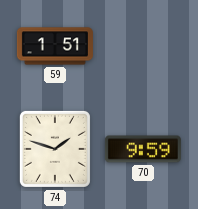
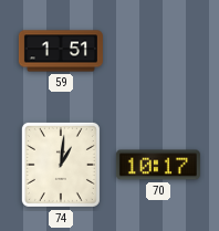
74: 1:48 -> 1:01 (61, 165)
70: 9:59 -> 10:17 (158, 165)
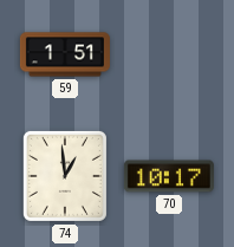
74: 1:01 -> 12:59 (65, 176)
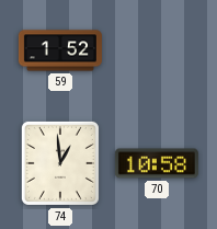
59: 1:51 -> 1:52 (60, 50)
70: 10:17 -> 10:58 (157, 163)
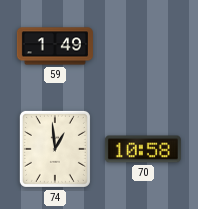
59: 1:52 -> 1:49 (55, 46)
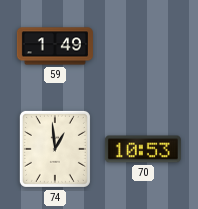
70: 10:58 -> 10:53 (143, 149)
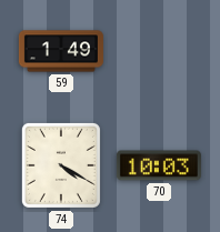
74: 12:59 -> 4:20 (61, 165)
70: 10:53 -> 10:03 (159, 165)
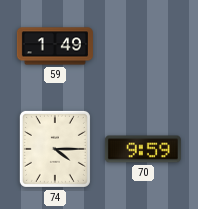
74: 4:20 -> 4:15 (55, 149)
70: 10:03 -> 9:59 (143, 149)
